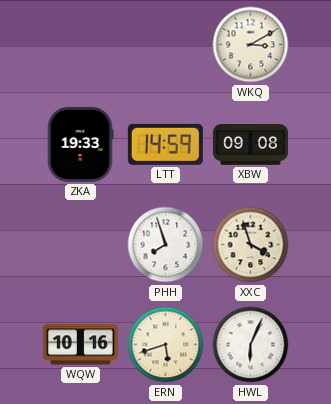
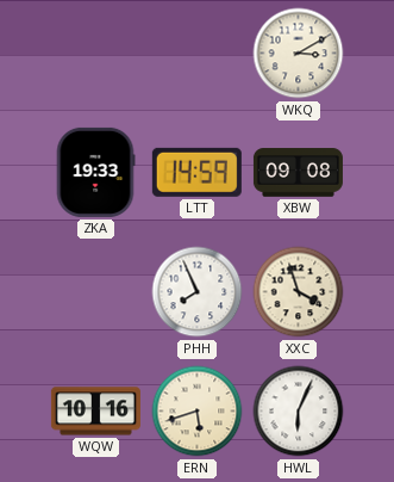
PHH: 7:57 -> 7:56 (198, 292)
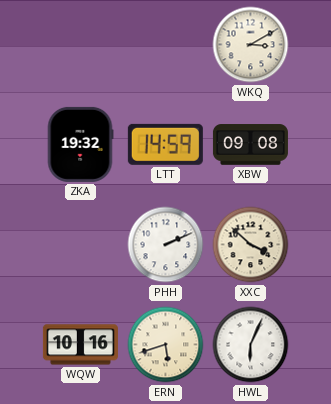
ZKA: 19:33 -> 19:32 (80, 144)
PHH: 7:56 -> 2:11 (166, 245)
XXC: 3:57 -> 3:52 (251, 245)
